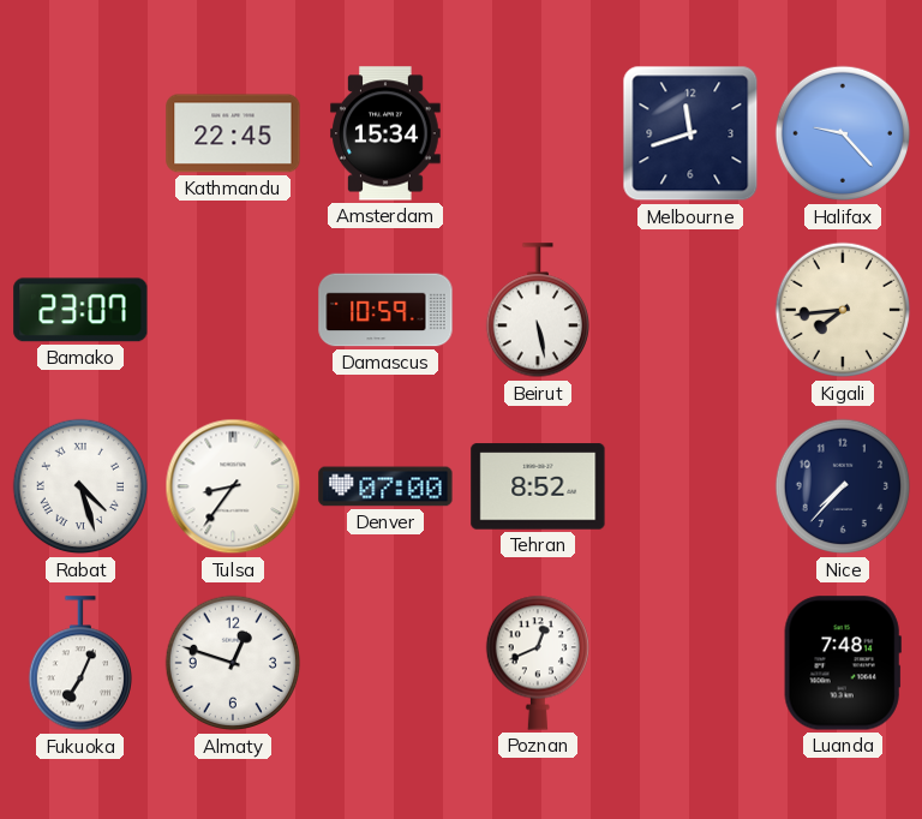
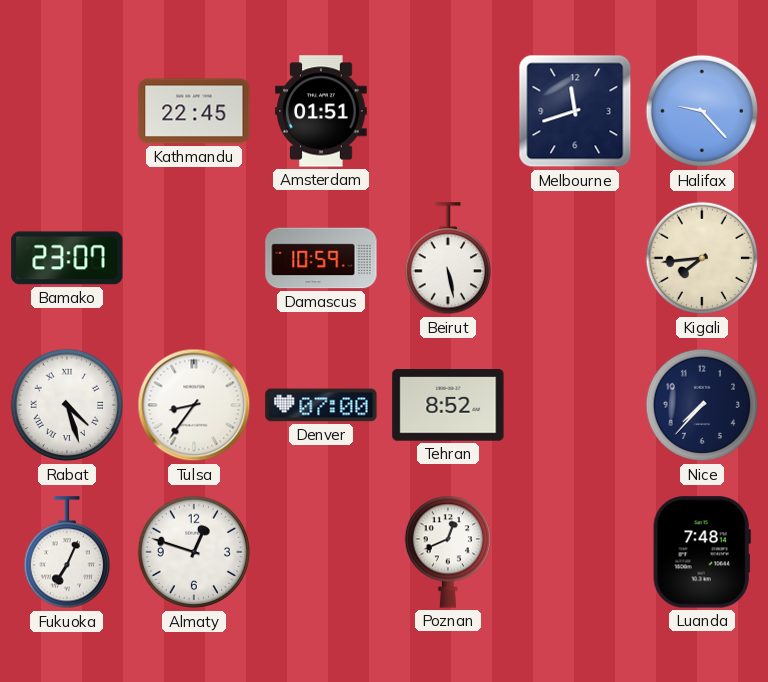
Amsterdam: 15:34 -> 01:51 (321, 111)
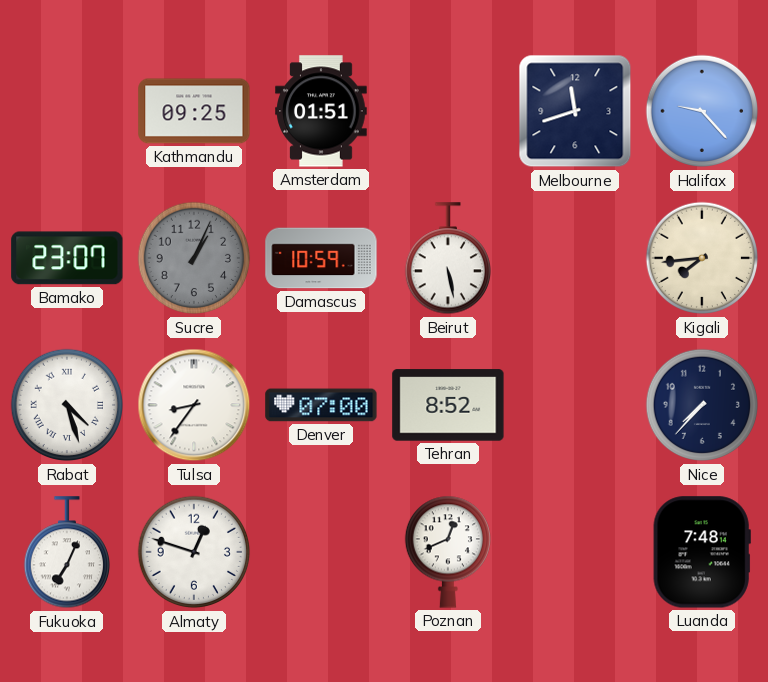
Kathmandu: 22:45 -> 09:25 (194, 111)
Sucre: none -> 1:04 (194, 258)
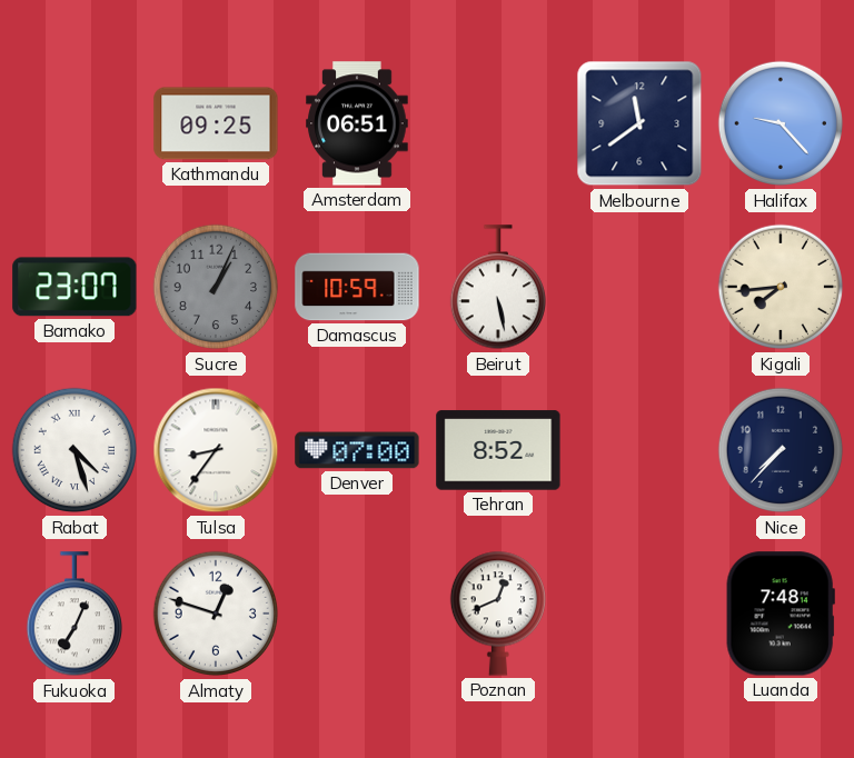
Amsterdam: 01:51 -> 06:51 (357, 123)
Melbourne: 11:42 -> 11:39 (639, 123)
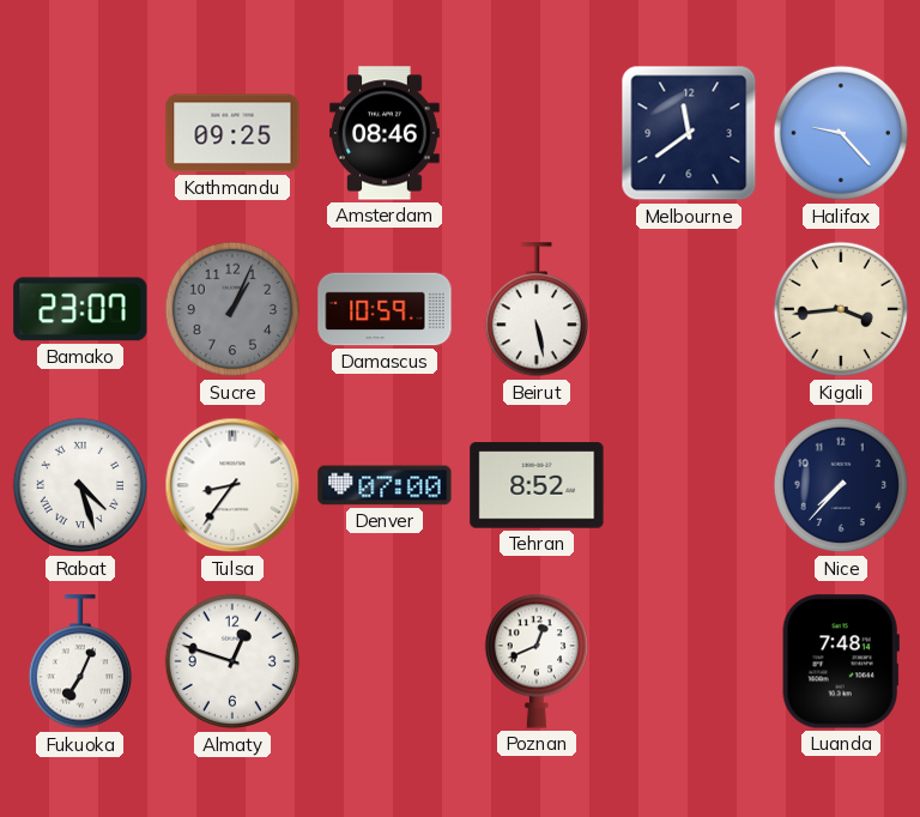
Amsterdam: 06:51 -> 08:46 (385, 133)
Kigali: 7:44 -> 3:44 (841, 309)
